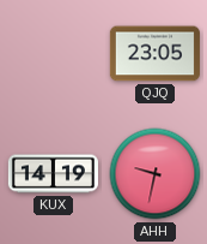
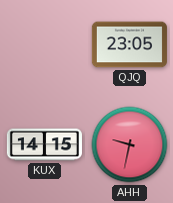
KUX: 14:19 -> 14:15 (44, 145)
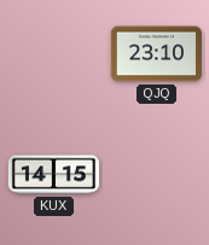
QJQ: 23:05 -> 23:10 (156, 54)
AHH: 9:32 -> none (130, 145)
